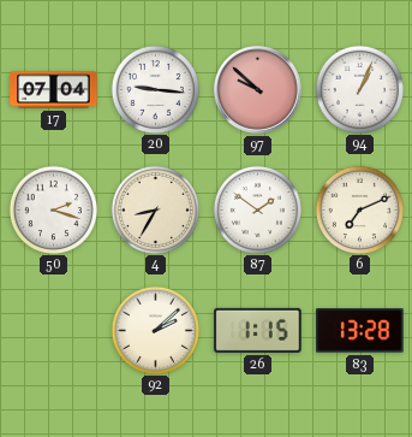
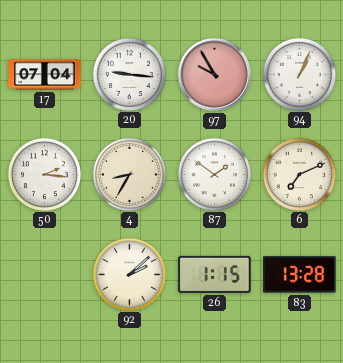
97: 9:52 -> 9:55 (215, 75)
50: 2:18 -> 2:16 (44, 174)
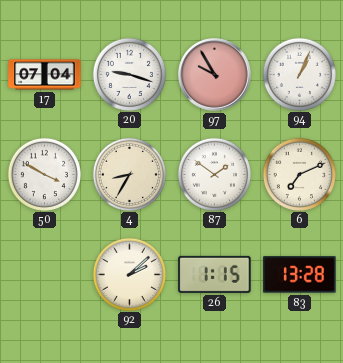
20: 9:16 -> 9:18 (129, 74)
50: 2:16 -> 3:50 (44, 174)
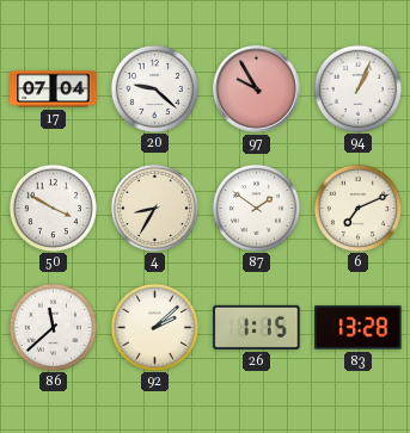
20: 9:18 -> 9:22 (154, 88)
86: none -> 11:38 (53, 327)
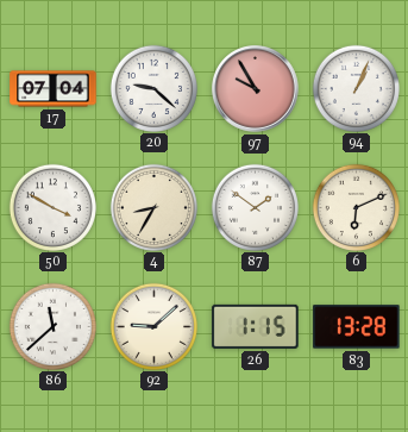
6: 7:11 -> 6:11 (356, 207)
92: 2:08 -> 9:08 (153, 326)
